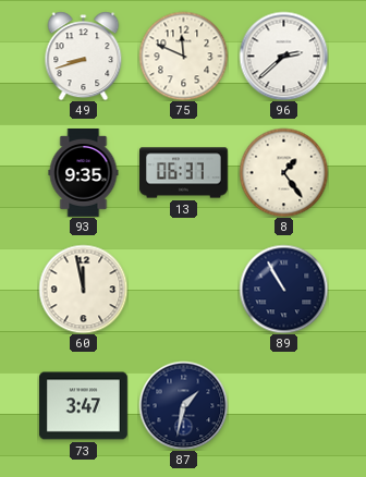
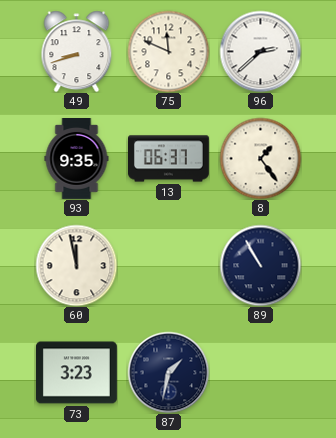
73: 3:47 -> 3:23 (76, 373)
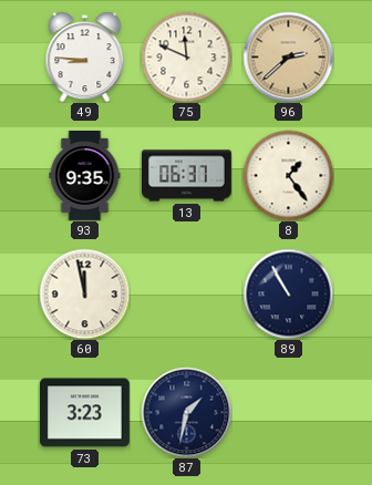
49: 8:42 -> 8:46 (85, 56)
96 dial: white -> champagne (288, 56)
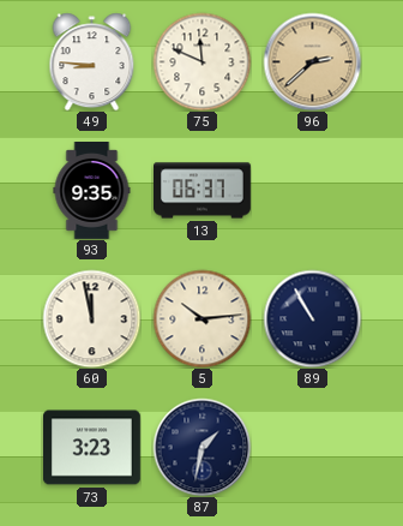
8: 1:24 -> none (288, 175)
5: none -> 10:14 (201, 318)
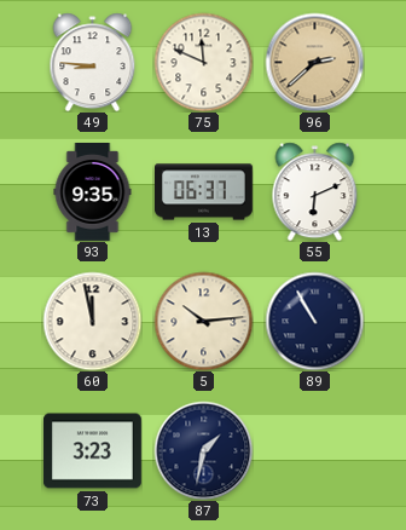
55: none -> 6:11 (315, 191)
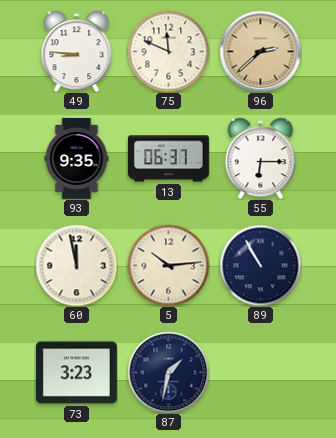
55: 6:11 -> 6:15 (261, 158)
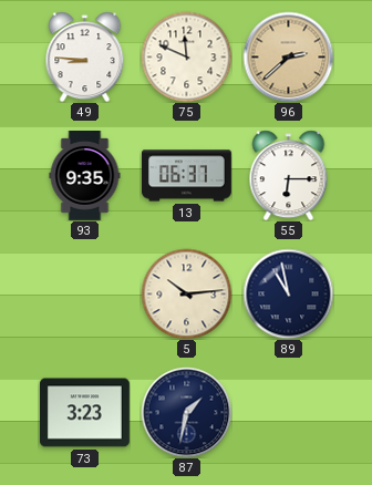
60: 11:58 -> none (76, 265)
89: 10:55 -> 10:58 (288, 293)
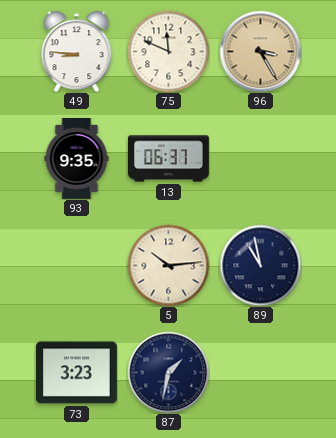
96: 2:38 -> 3:25 (260, 51)
55: 6:15 -> none (289, 175)
